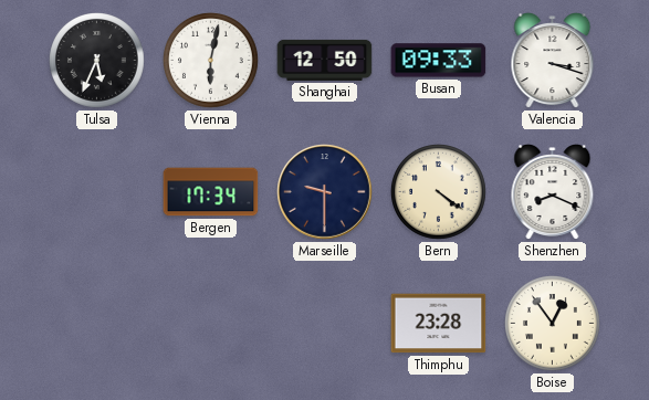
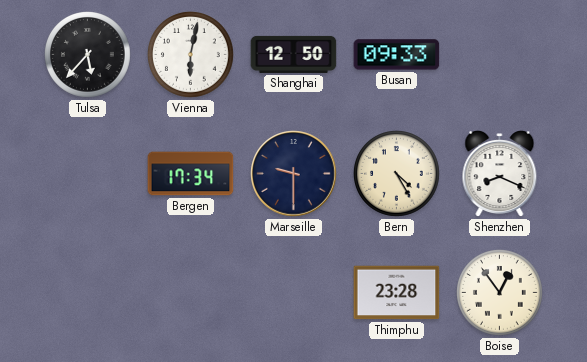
Tulsa: 5:34 -> 5:37 (88, 55)
Valencia: 3:18 -> none (553, 61)
Bern: 4:21 -> 4:25 (397, 174)
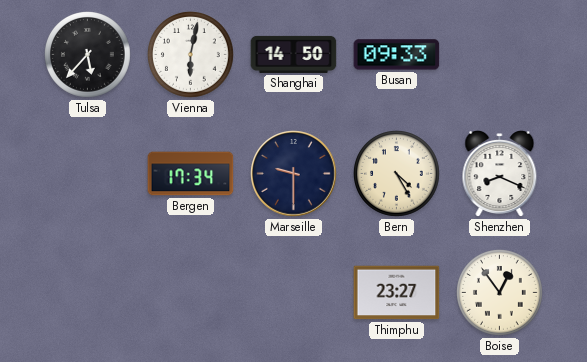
Shanghai: 12:50 -> 14:50 (294, 54)
Thimphu: 23:28 -> 23:27 (397, 293)
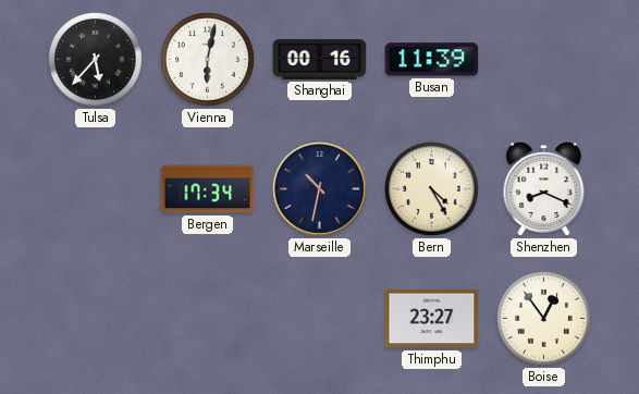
Shanghai: 14:50 -> 00:16 (320, 59)
Busan: 09:33 -> 11:39 (432, 60)
Marseille: 9:30 -> 10:32 (320, 189)
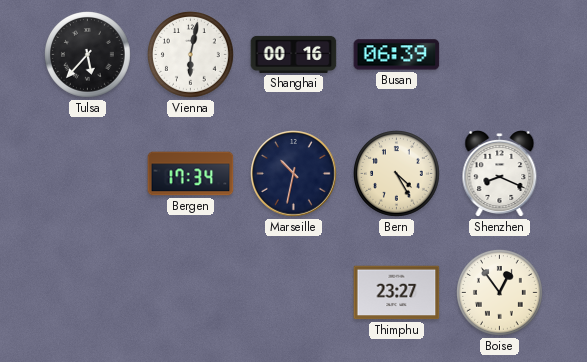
Busan: 11:39 -> 06:39 (397, 55)
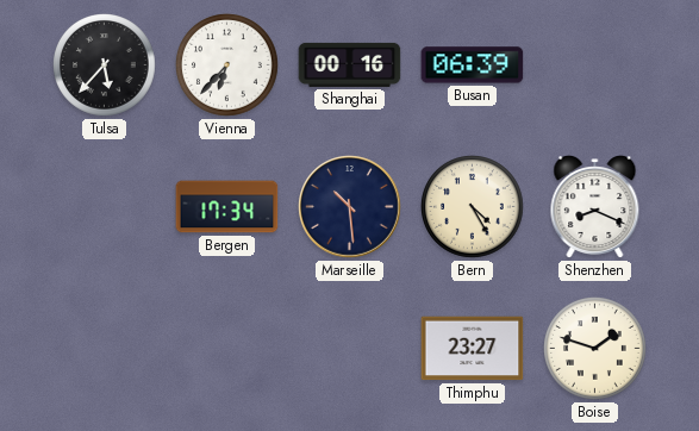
Vienna: 6:02 -> 6:37 (227, 65)
Marseille: 10:32 -> 10:29 (350, 207)
Boise: 12:54 -> 1:48 (595, 349)
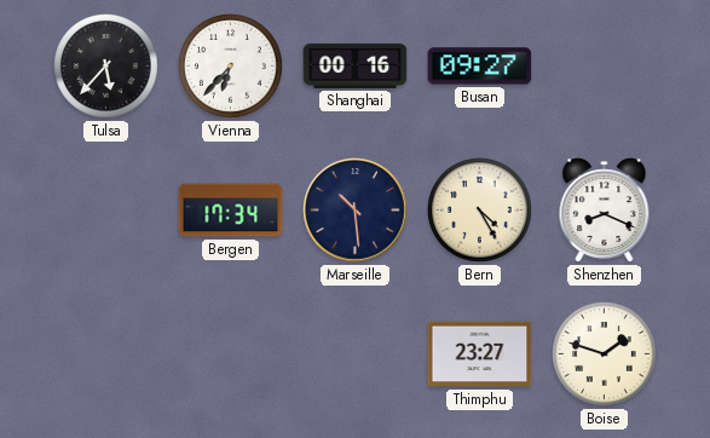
Busan: 06:39 -> 09:27 (480, 67)
